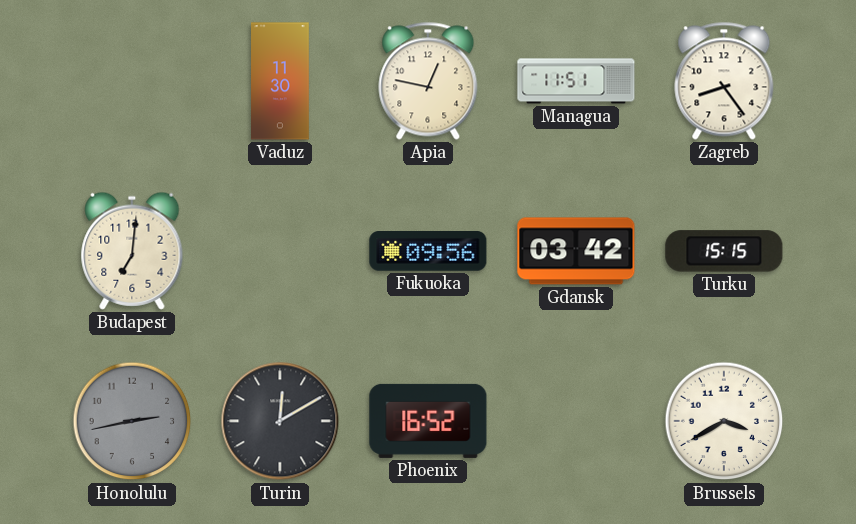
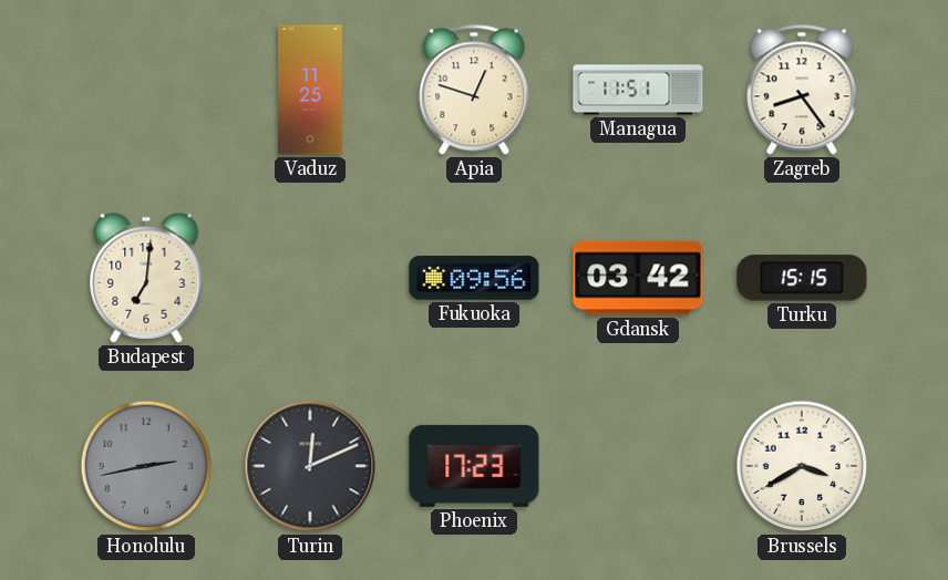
Vaduz: 11:30 -> 11:25 (311, 90)
Apia: 12:47 -> 12:48 (474, 90)
Turin: 12:10 -> 12:11 (310, 466)
Phoenix: 16:52 -> 17:23 (474, 466)
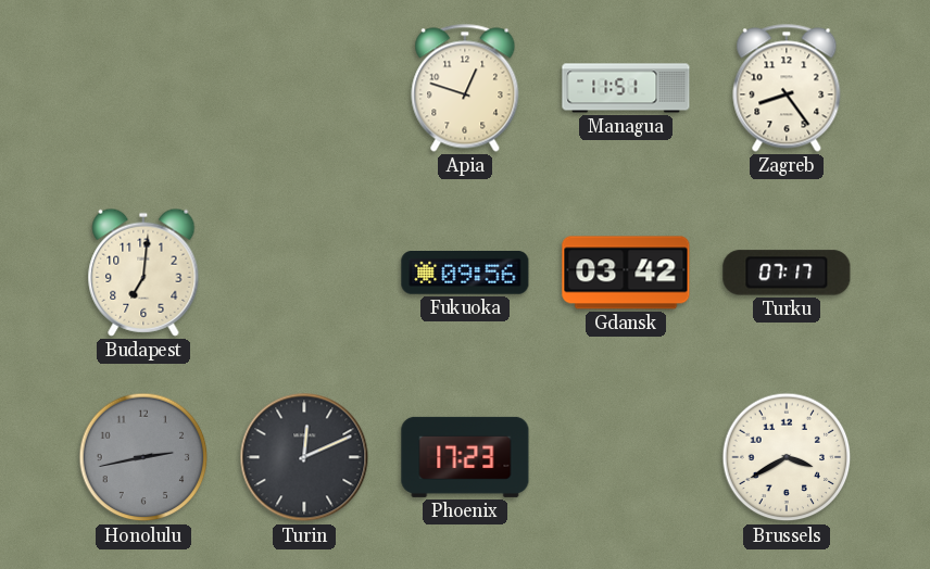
Vaduz: 11:25 -> none (311, 90)
Turku: 15:15 -> 07:17 (787, 273)
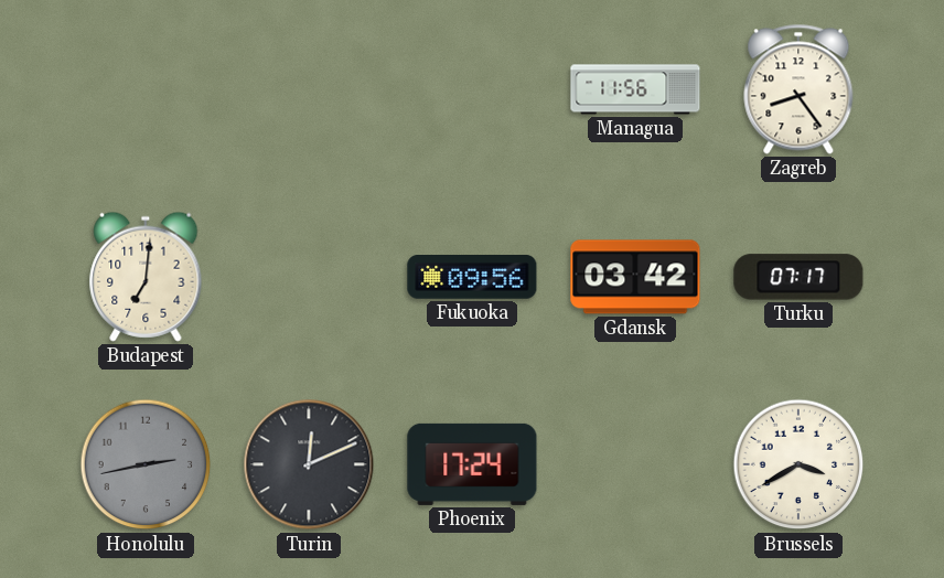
Apia: 12:48 -> none (465, 88)
Managua: 11:51 -> 11:56 (635, 89)
Phoenix: 17:23 -> 17:24 (472, 464)
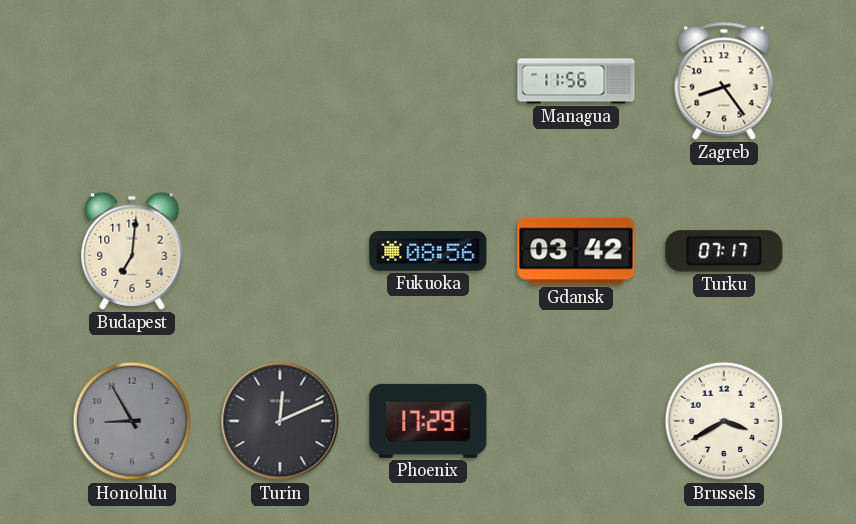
Fukuoka: 09:56 -> 08:56 (428, 251)
Honolulu: 2:43 -> 8:55 (132, 421)
Phoenix: 17:24 -> 17:29 (428, 421)
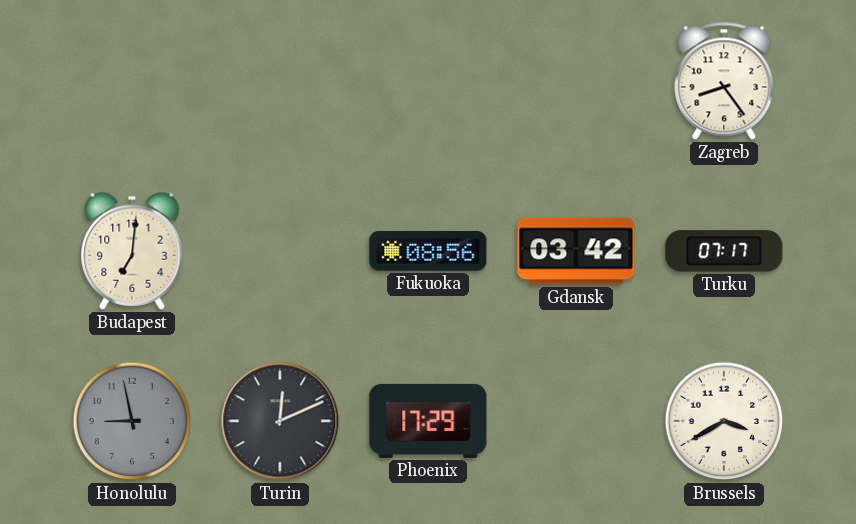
Managua: 11:56 -> none (576, 81)
Honolulu: 8:55 -> 8:58 (132, 421)
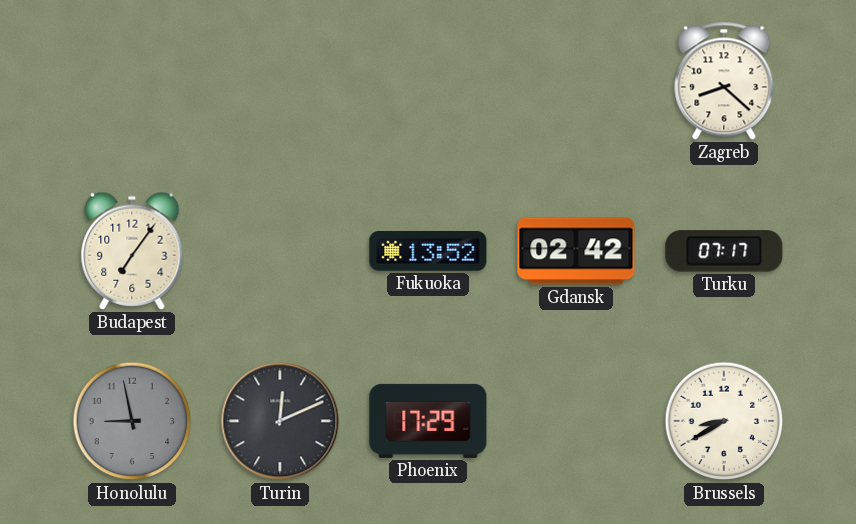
Zagreb: 8:24 -> 8:22 (724, 81)
Budapest: 7:01 -> 7:06 (132, 251)
Fukuoka: 08:56 -> 13:52 (428, 251)
Gdansk: 03:42 -> 02:42 (576, 251)
Brussels: 3:40 -> 8:40 (724, 421)
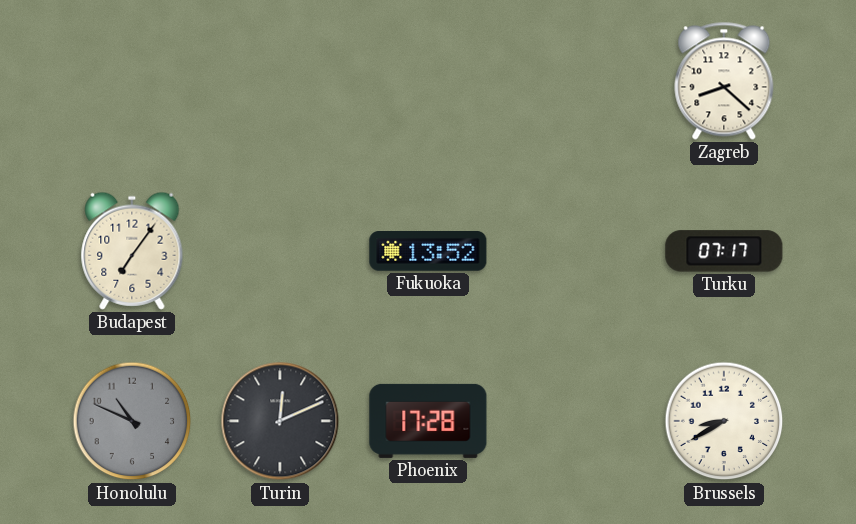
Gdansk: 02:42 -> none (576, 251)
Honolulu: 8:58 -> 10:49 (132, 421)
Phoenix: 17:29 -> 17:28 (428, 421)
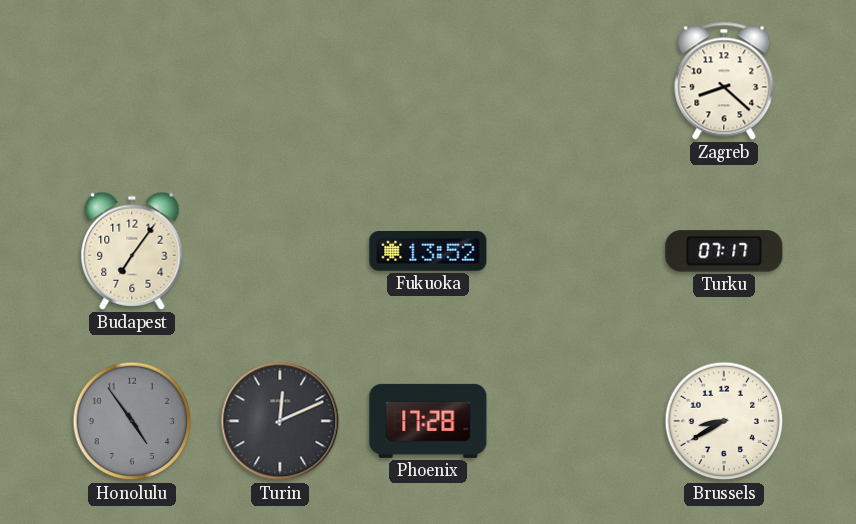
Honolulu: 10:49 -> 4:54 (132, 421)
